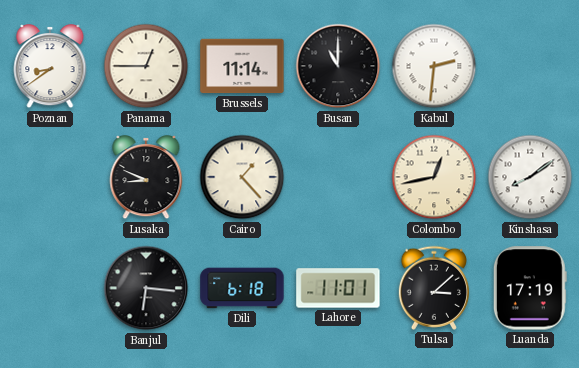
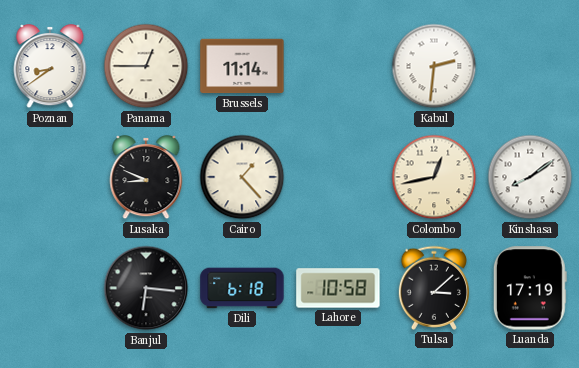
Busan: 11:00 -> none (338, 66)
Lahore: 11:01 -> 10:58 (338, 288)
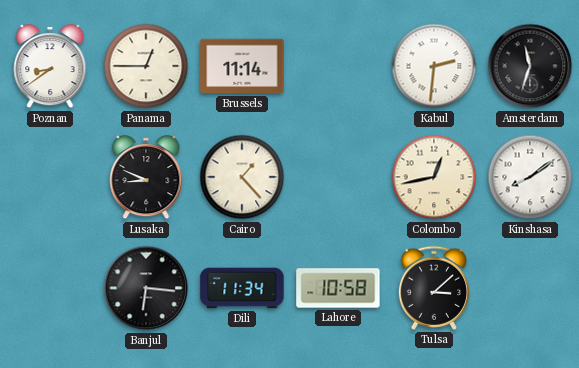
Amsterdam: none -> 11:33 (530, 66)
Dili: 6:18 -> 11:34 (242, 288)
Luanda: 17:19 -> none (530, 288)
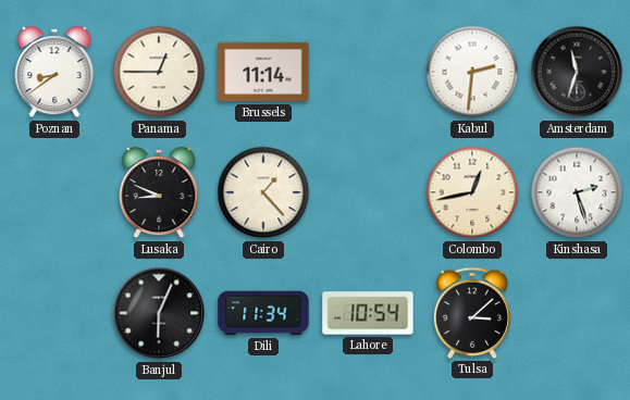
Kinshasa: 8:09 -> 2:27 (577, 192)
Banjul: 6:16 -> 6:04 (159, 313)
Lahore: 10:58 -> 10:54 (368, 313)
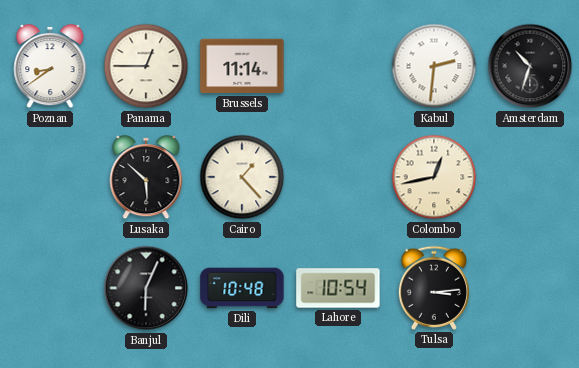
Amsterdam: 11:33 -> 10:33 (530, 66)
Lusaka: 8:49 -> 5:52 (146, 178)
Kinshasa: 2:27 -> none (577, 192)
Dili: 11:34 -> 10:48 (242, 288)
Tulsa: 3:08 -> 3:14 (433, 288)
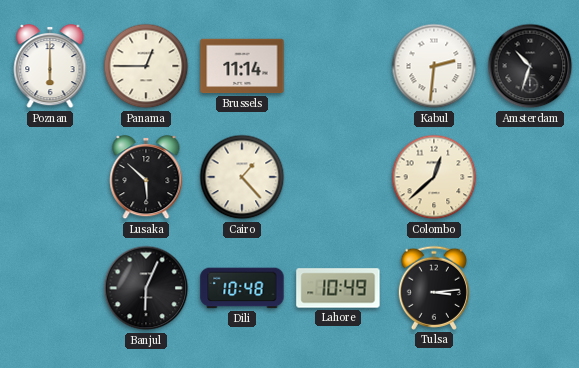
Poznan: 8:39 -> 6:00 (50, 67)
Colombo: 12:43 -> 12:38 (434, 177)
Lahore: 10:54 -> 10:49 (338, 288)
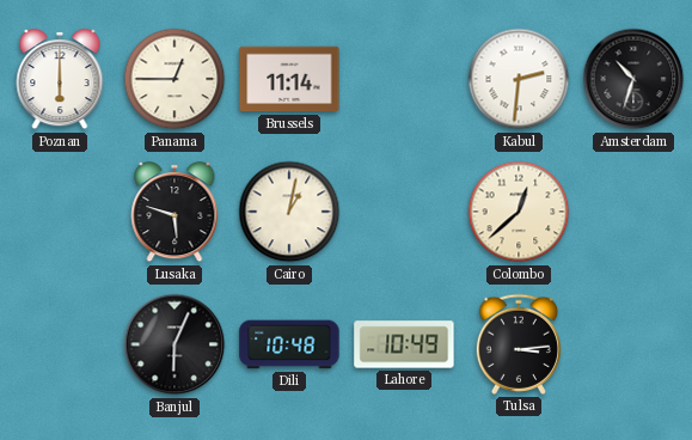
Lusaka: 5:52 -> 5:48 (174, 213)
Cairo: 1:23 -> 1:02 (289, 212)
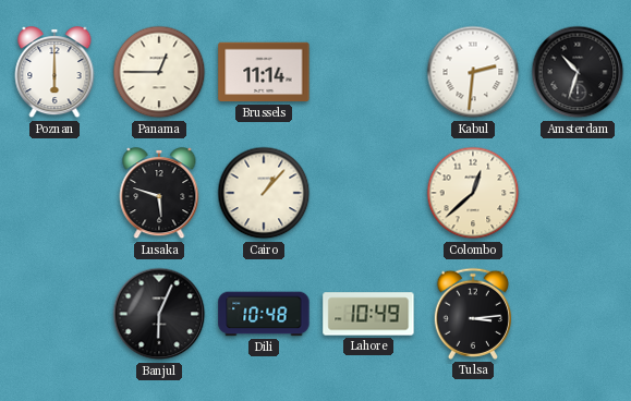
Cairo: 1:02 -> 1:07 (264, 193)
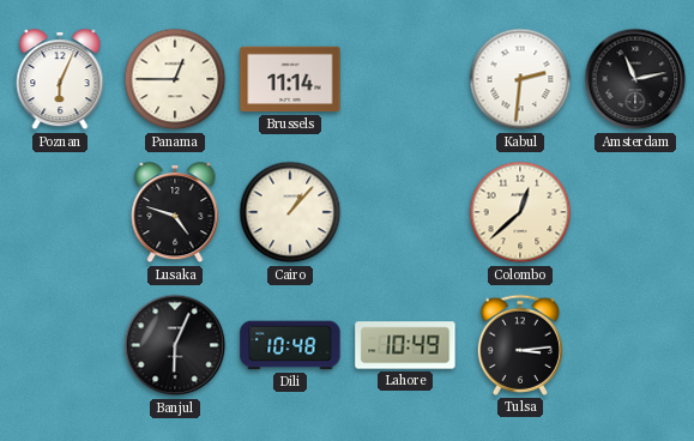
Poznan: 6:00 -> 6:04 (60, 80)
Amsterdam: 10:33 -> 11:13 (635, 79)
Lusaka: 5:48 -> 4:48 (175, 213)
